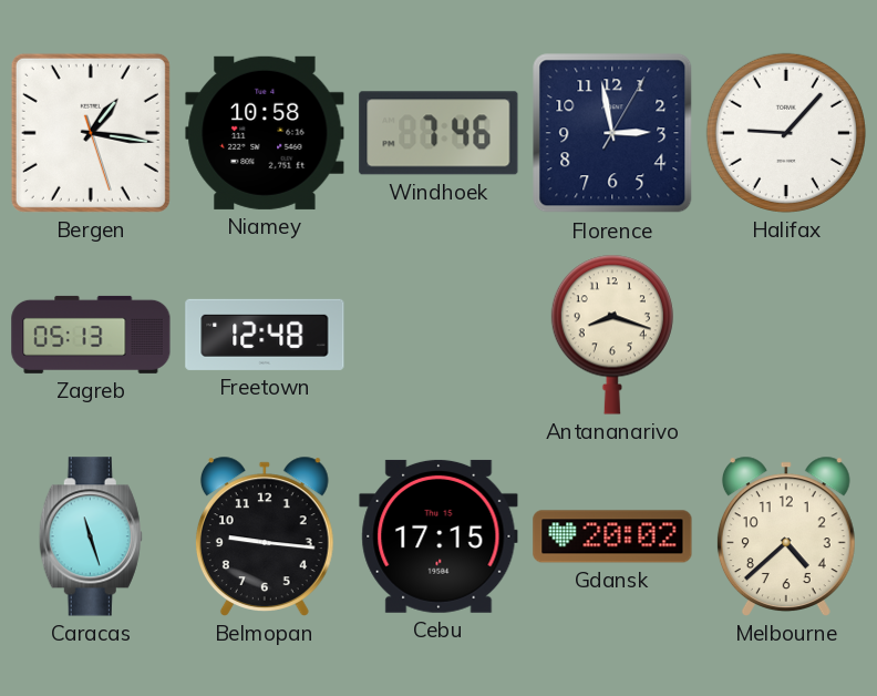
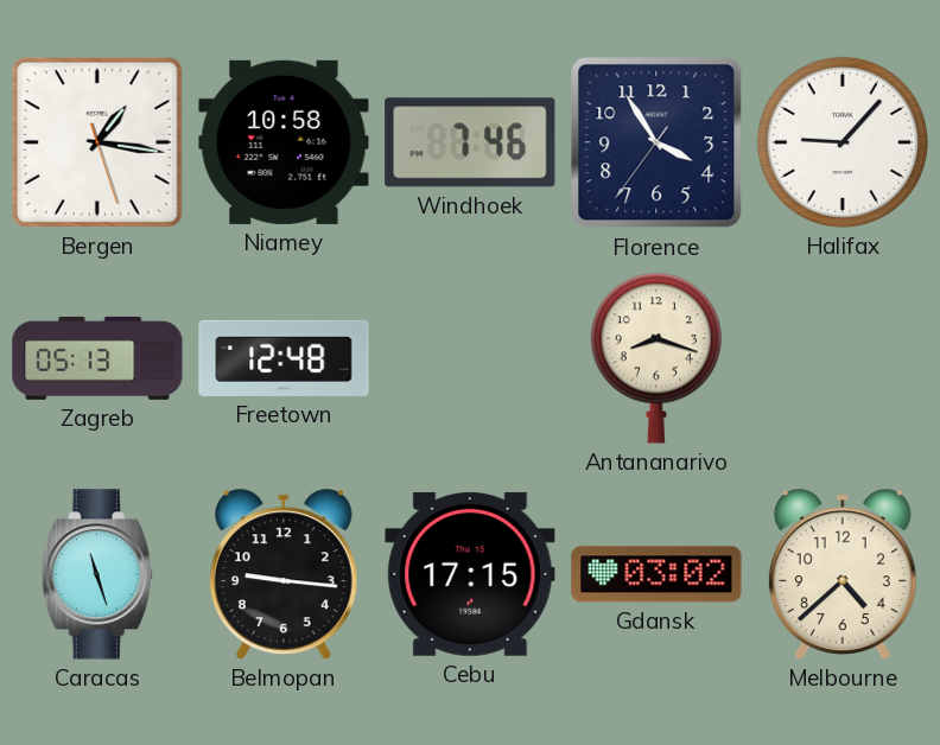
Florence: 2:58 -> 3:54 (656, 142)
Gdansk: 20:02 -> 03:02 (656, 574)
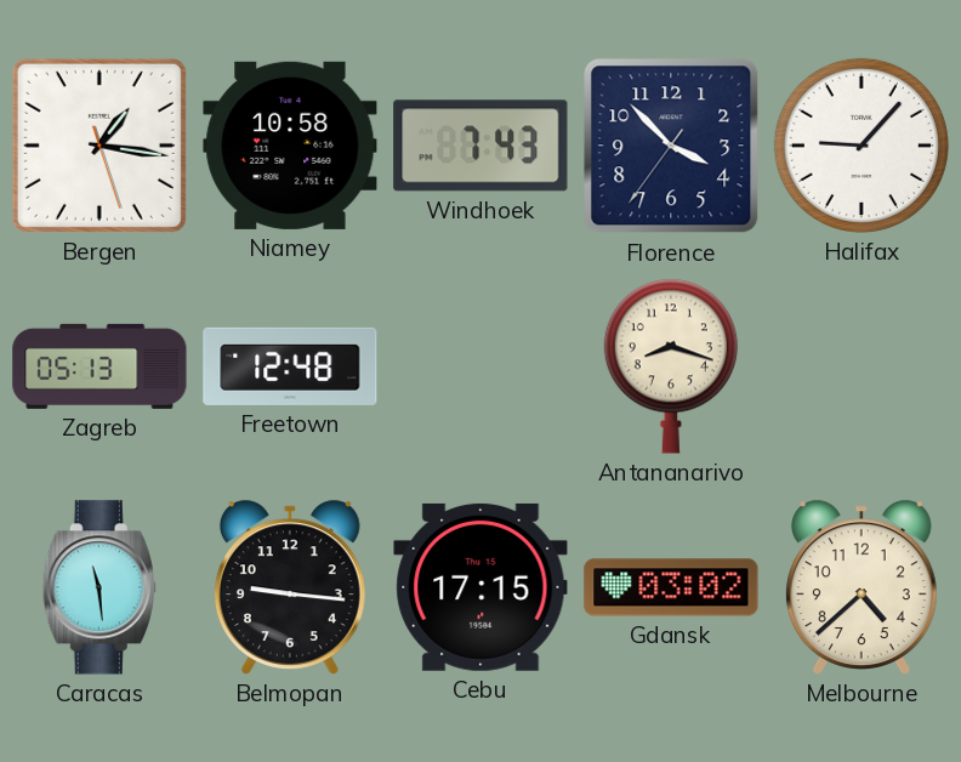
Windhoek: 7:46 -> 7:43 (480, 146)
Florence: 3:54 -> 3:52 (671, 146)
Caracas: 11:27 -> 11:29 (99, 587)
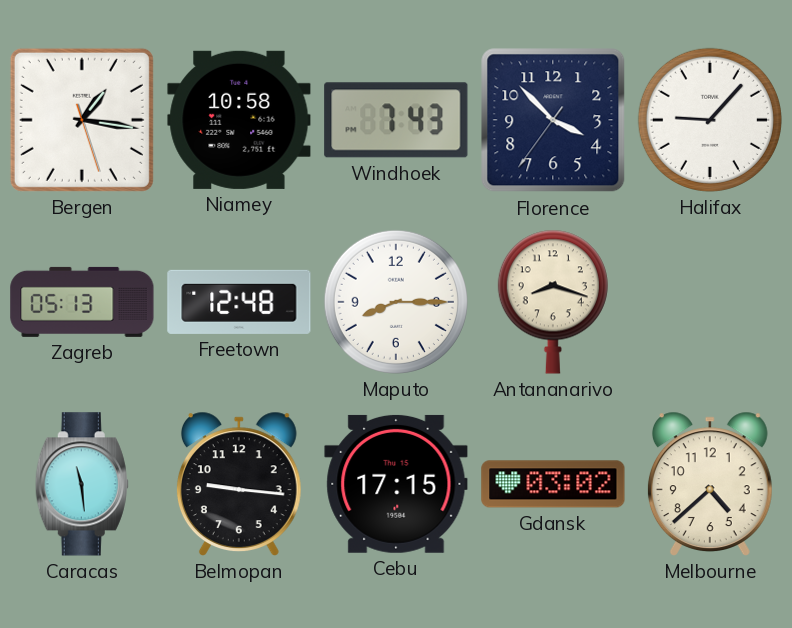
Maputo: none -> 8:15 (396, 302)
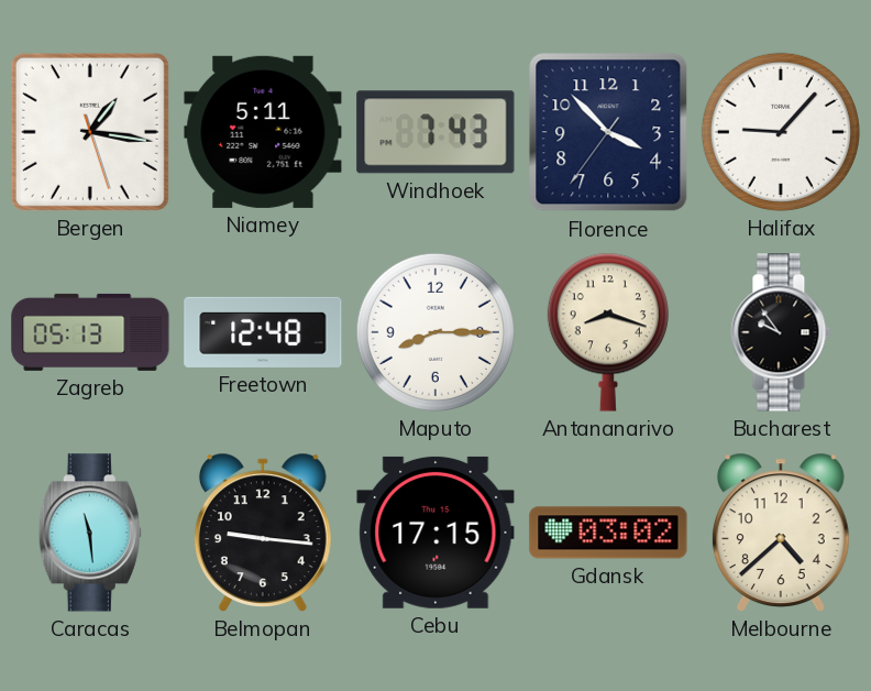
Niamey: 10:58 -> 5:11 (263, 132)
Bucharest: none -> 9:54 (781, 332)
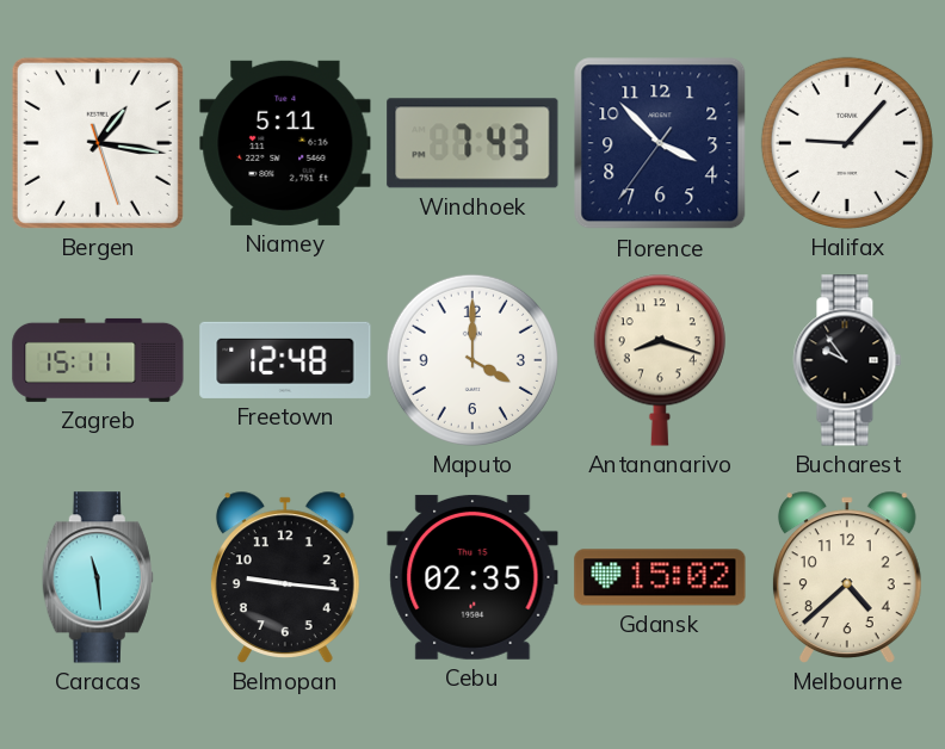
Zagreb: 05:13 -> 15:11 (98, 360)
Maputo: 8:15 -> 4:00 (472, 360)
Cebu: 17:15 -> 02:35 (472, 577)
Gdansk: 03:02 -> 15:02 (660, 577)
